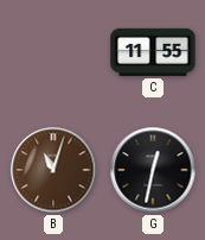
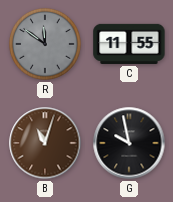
R: none -> 11:51 (45, 44)
G: 12:32 -> 9:58 (129, 143)
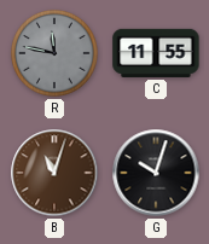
R: 11:51 -> 11:47 (54, 53)
G: 9:58 -> 10:03 (156, 173)
